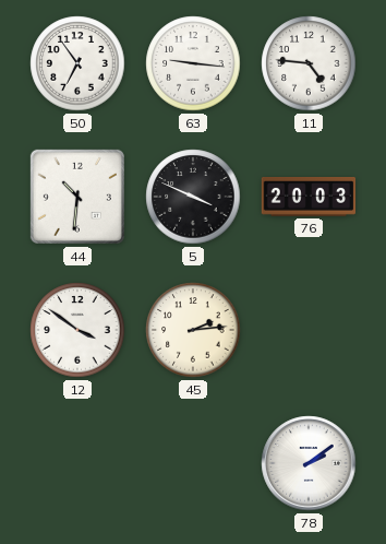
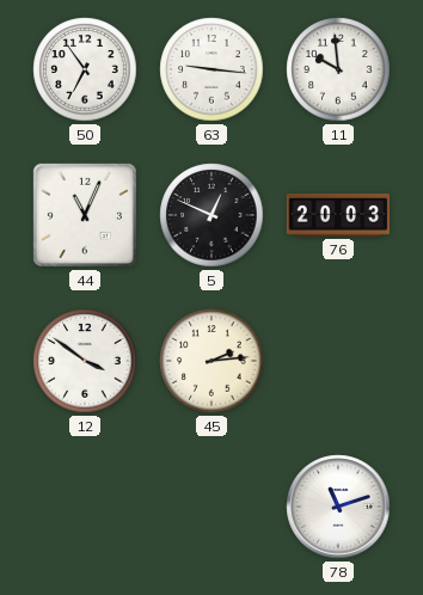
11: 4:46 -> 9:59 (338, 69)
44: 10:31 -> 11:04 (85, 215)
5: 3:49 -> 12:49 (211, 215)
78: 2:09 -> 11:12 (338, 507)
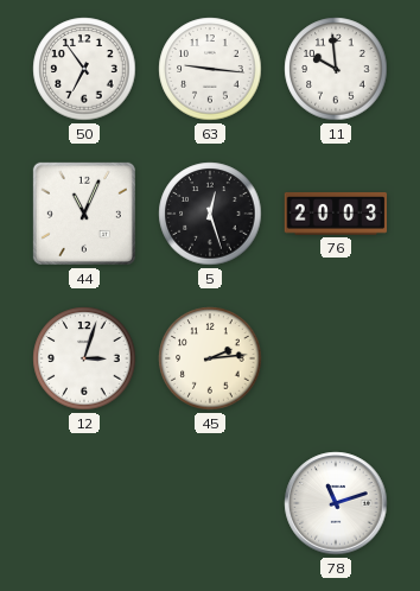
5: 12:49 -> 12:27 (210, 214)
12: 3:51 -> 3:03 (84, 358)
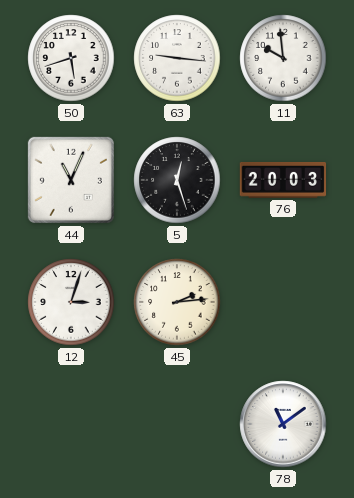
50: 6:54 -> 5:42 (71, 58)
78: 11:12 -> 11:09 (283, 424)
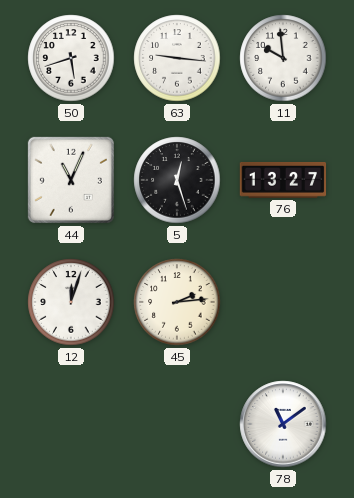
76: 20:03 -> 13:27 (283, 180)
12: 3:03 -> 12:03 (71, 302)
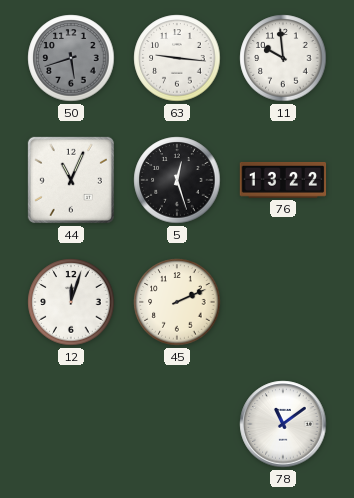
50 dial: white -> grey (71, 58)
76: 13:27 -> 13:22 (283, 180)
45: 2:14 -> 2:11 (177, 302)
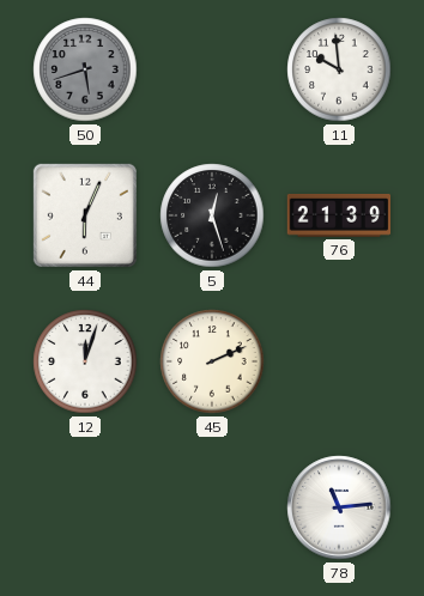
63: 9:16 -> none (177, 58)
44: 11:04 -> 6:04 (85, 215)
76: 13:22 -> 21:39 (339, 215)
78: 11:09 -> 11:14 (339, 507)
